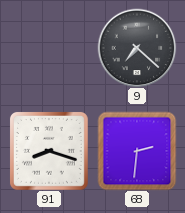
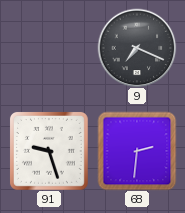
9: 7:22 -> 7:19 (137, 48)
91: 8:18 -> 9:27 (49, 151)
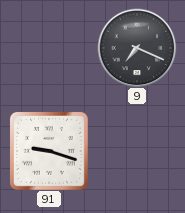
91: 9:27 -> 9:18 (49, 151)
68: 2:31 -> none (137, 151)
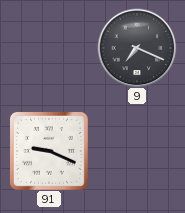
91: 9:18 -> 9:19 (49, 151)
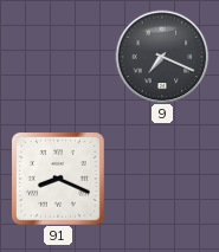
91: 9:19 -> 8:19 (58, 179)
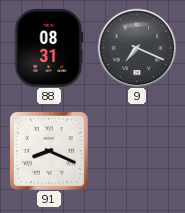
88: none -> 08:31 (49, 48)
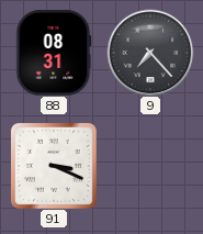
9: 7:19 -> 7:23 (150, 53)
91: 8:19 -> 3:19 (54, 166)
